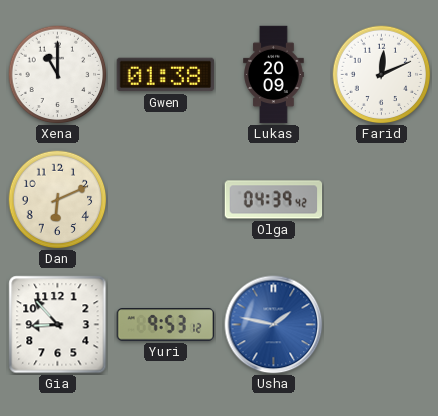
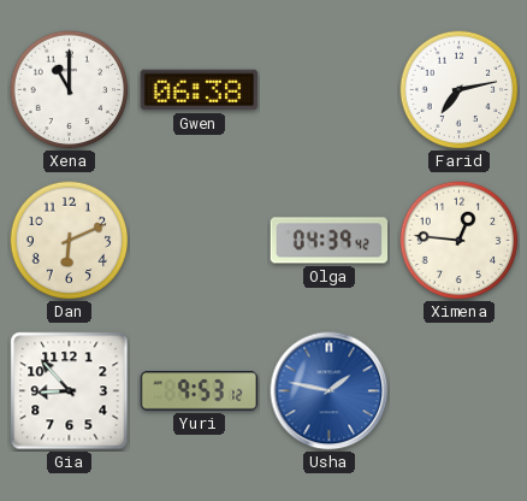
Gwen: 01:38 -> 06:38 (200, 90)
Lukas: 20:09 -> none (274, 75)
Farid: 12:11 -> 7:13 (460, 90)
Ximena: none -> 12:46 (460, 241)
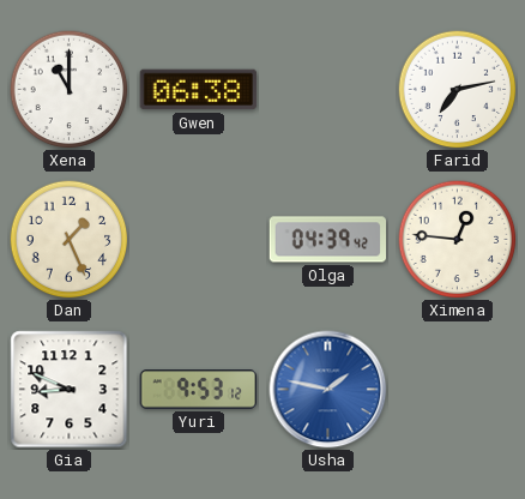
Dan: 6:11 -> 1:26 (70, 240)
Gia: 8:53 -> 8:49 (70, 390)
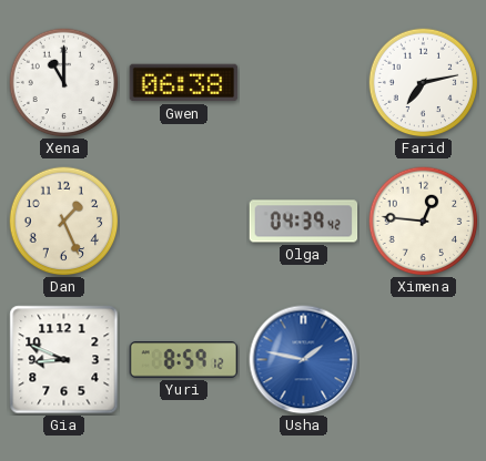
Yuri: 9:53 -> 8:59 (184, 360)
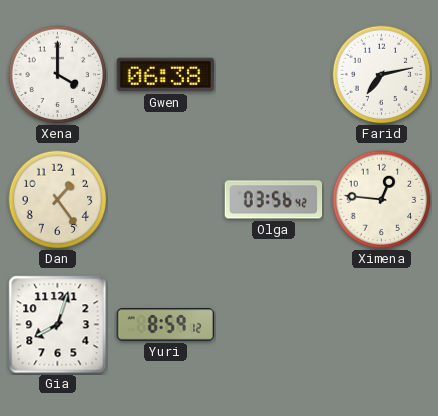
Xena: 11:00 -> 4:00 (58, 75)
Dan: 1:26 -> 1:24 (58, 200)
Olga: 04:39 -> 03:56 (274, 200)
Gia: 8:49 -> 8:03 (58, 325)
Usha: 1:47 -> none (304, 360)
